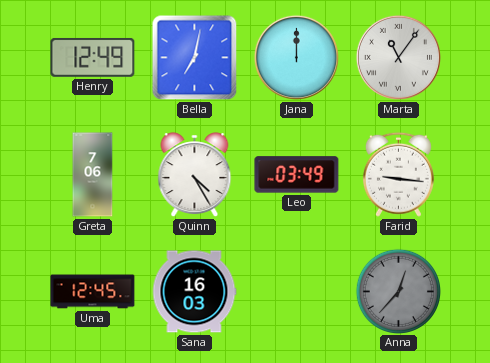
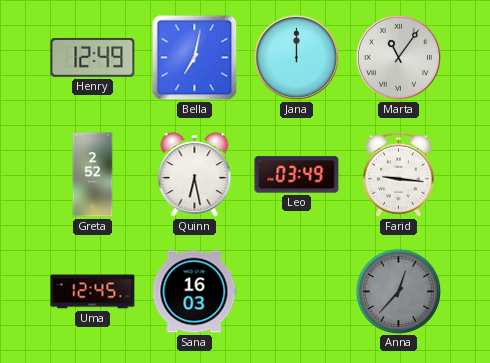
Greta: 7:06 -> 2:52 (93, 175)
Quinn: 4:25 -> 6:28 (195, 175)
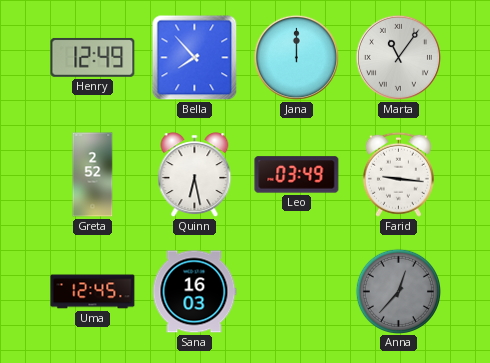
Bella: 7:02 -> 7:53 (195, 58)
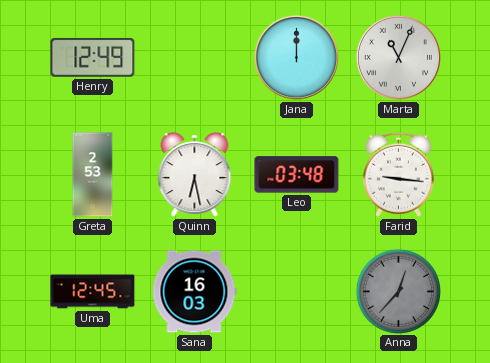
Bella: 7:53 -> none (195, 58)
Marta: 11:06 -> 11:04 (398, 57)
Greta: 2:52 -> 2:53 (93, 175)
Leo: 03:49 -> 03:48 (297, 175)
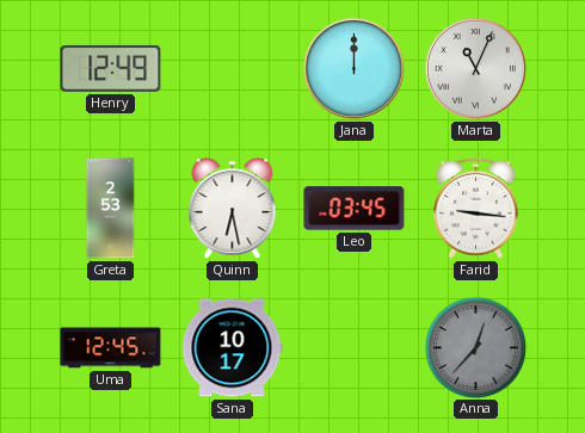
Leo: 03:48 -> 03:45 (355, 209)
Sana: 16:03 -> 10:17 (232, 348)
